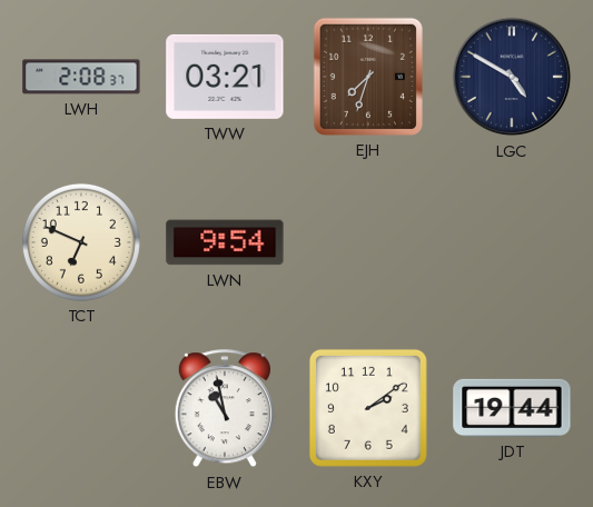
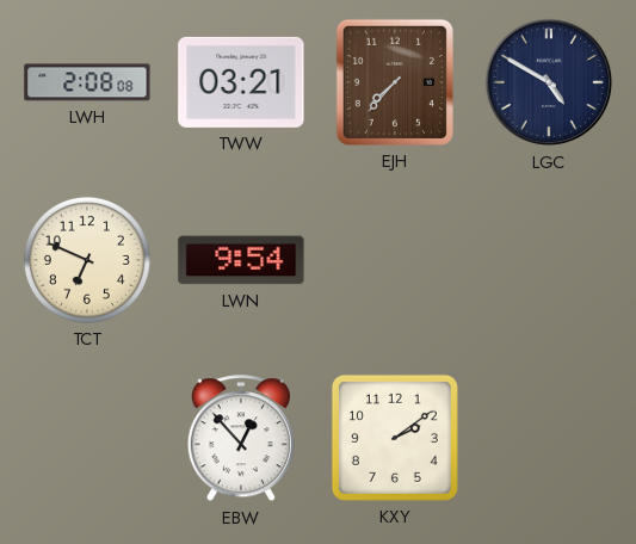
LWH: 2:08:37 -> 2:08:08 (87, 82)
EJH: 7:33 -> 7:37 (395, 82)
EBW: 10:58 -> 12:53 (241, 439)
JDT: 19:44 -> none (512, 408)
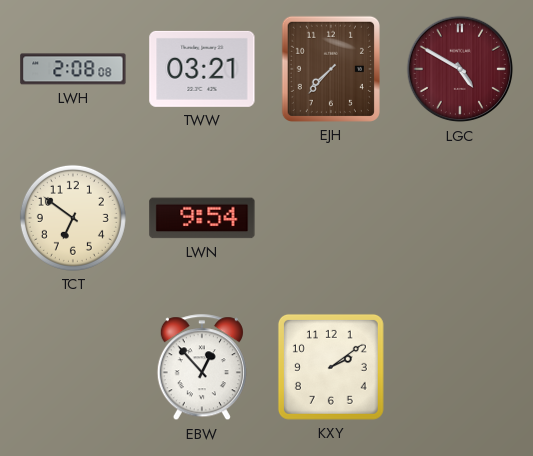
LGC dial: navy -> burgundy (460, 69)
TCT: 6:49 -> 6:51 (73, 218)
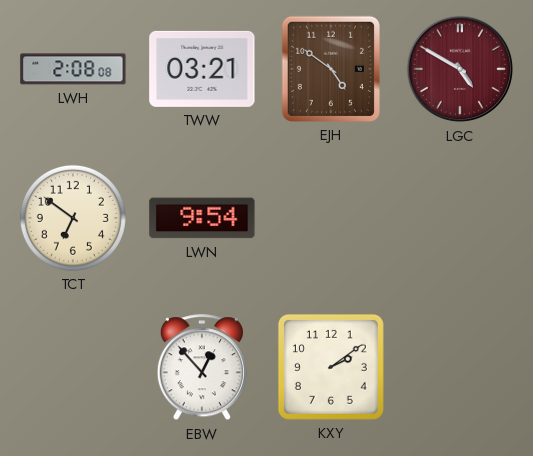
EJH: 7:37 -> 4:51 (331, 69)
